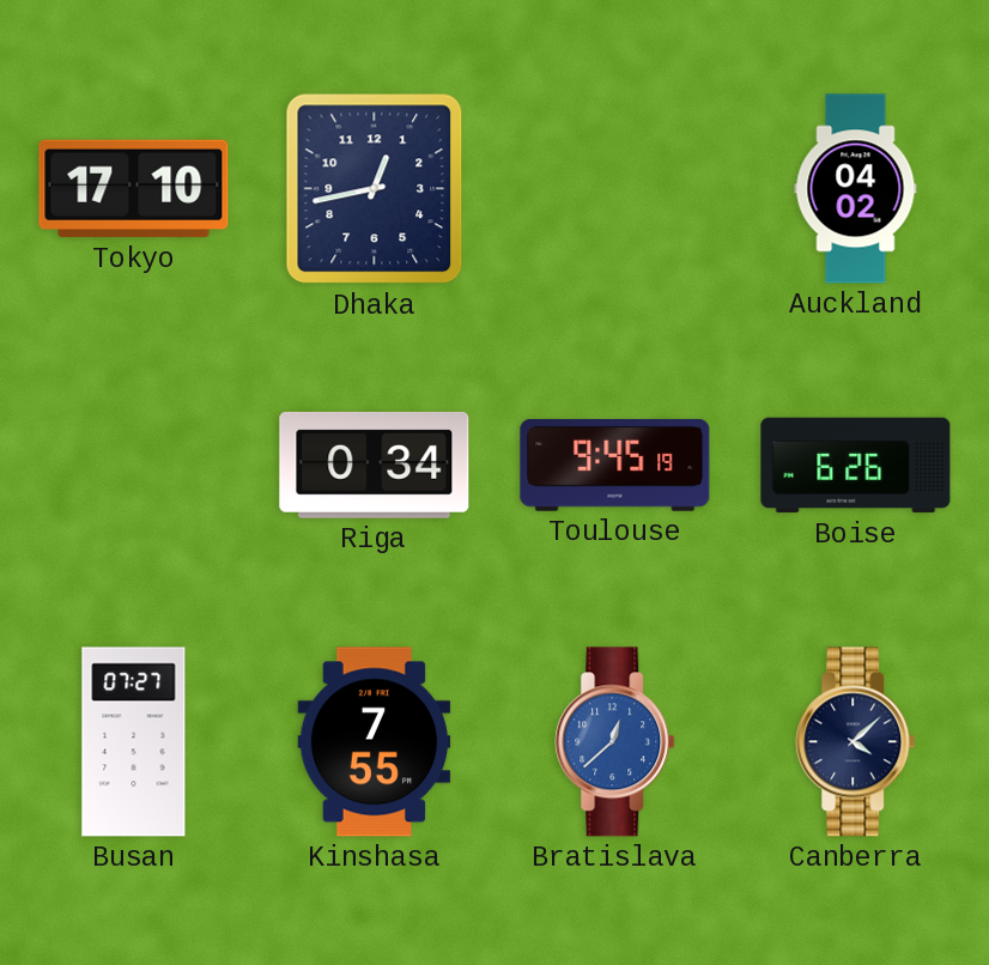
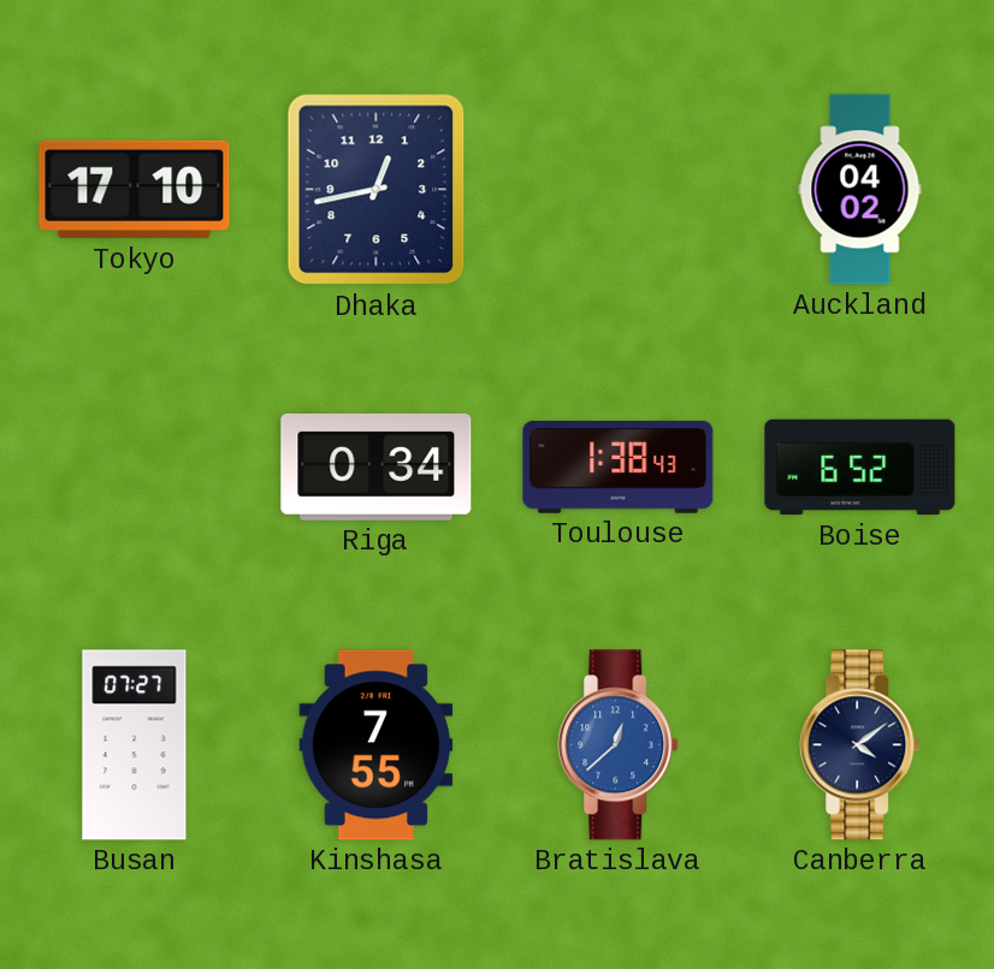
Toulouse: 9:45 -> 1:38 (619, 466)
Boise: 6:26 -> 6:52 (860, 468)
Canberra: 4:08 -> 4:09 (860, 745)
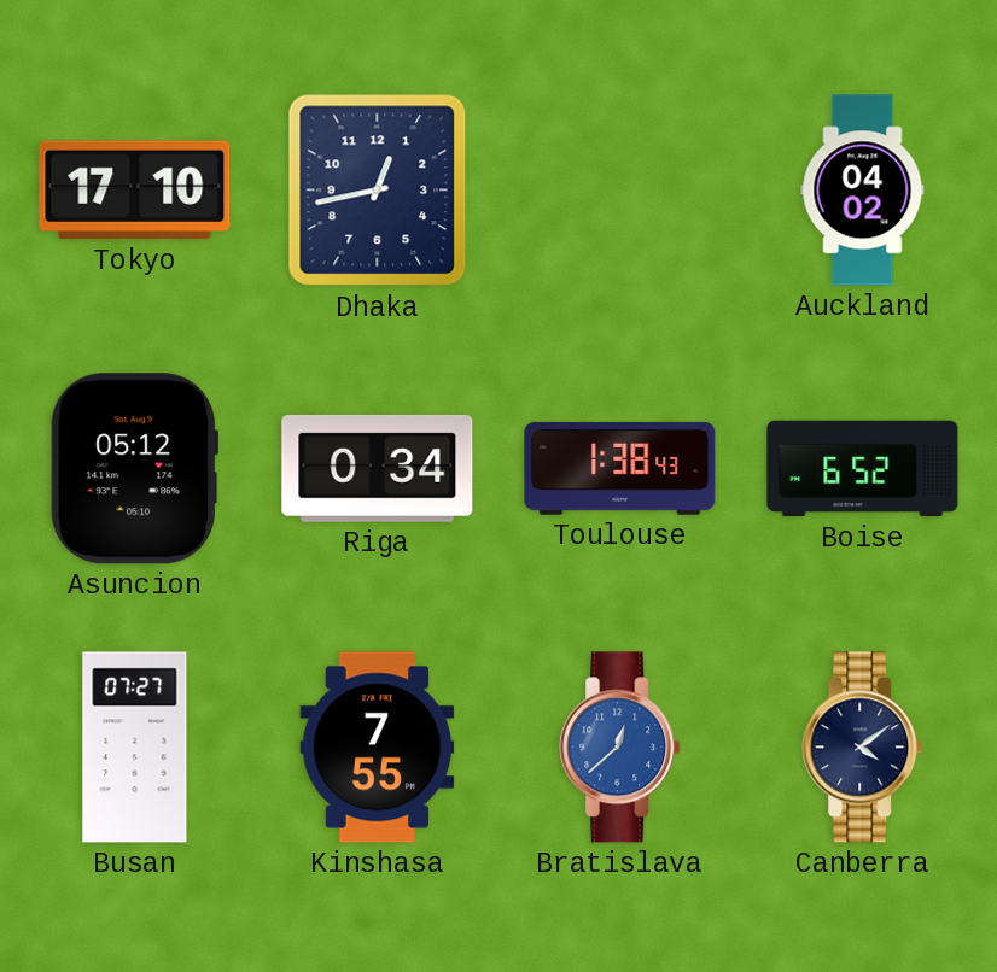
Asuncion: none -> 05:12 (135, 469)
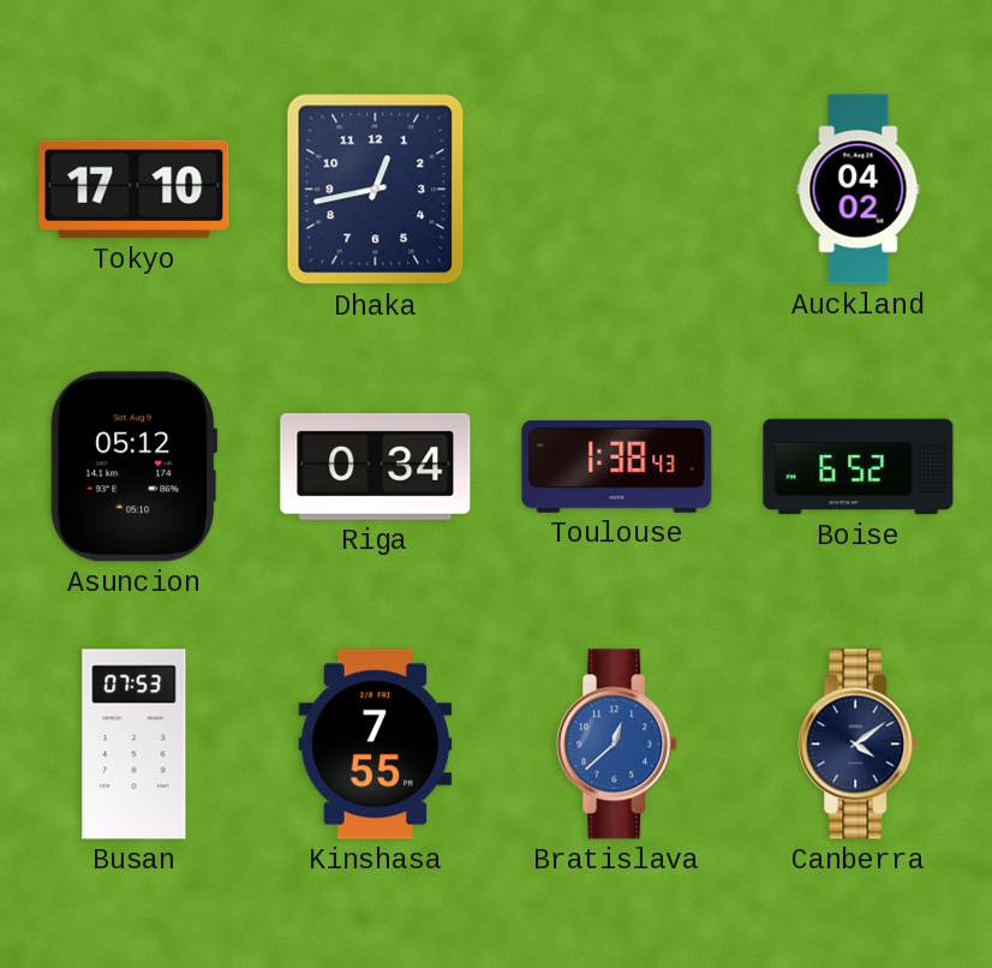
Busan: 07:27 -> 07:53 (135, 745)
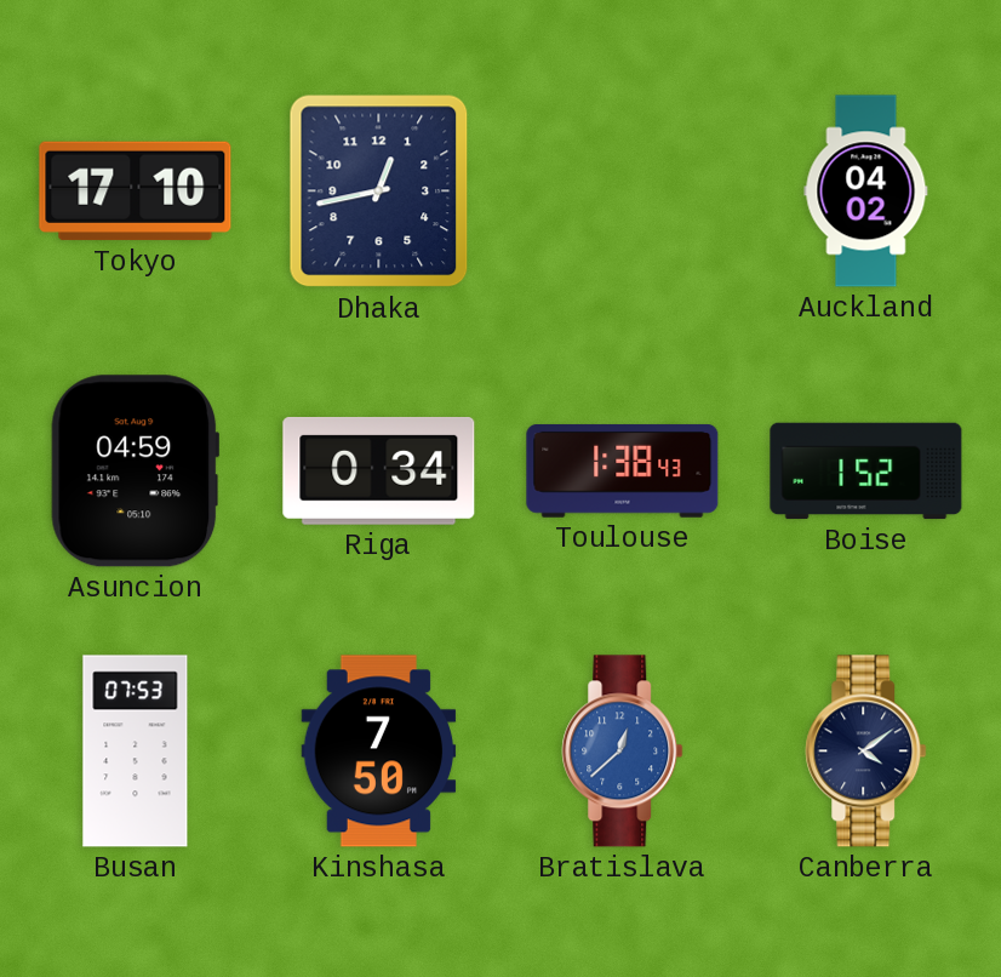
Asuncion: 05:12 -> 04:59 (136, 472)
Boise: 6:52 -> 1:52 (866, 472)
Kinshasa: 7:55 -> 7:50 (379, 752)
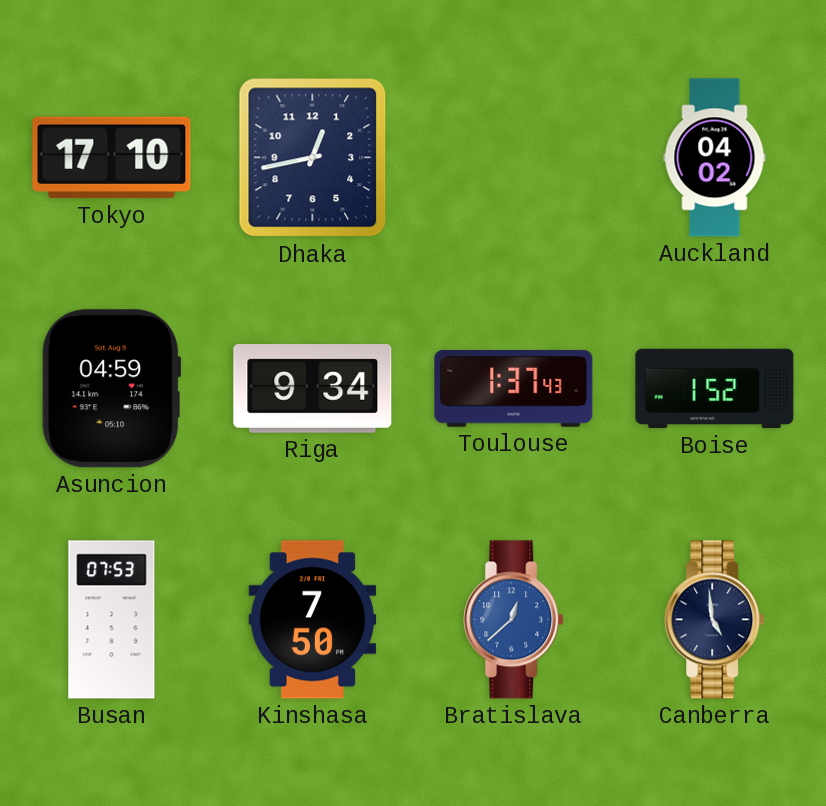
Riga: 0:34 -> 9:34 (313, 388)
Toulouse: 1:38 -> 1:37 (514, 388)
Canberra: 4:09 -> 4:59 (715, 620)
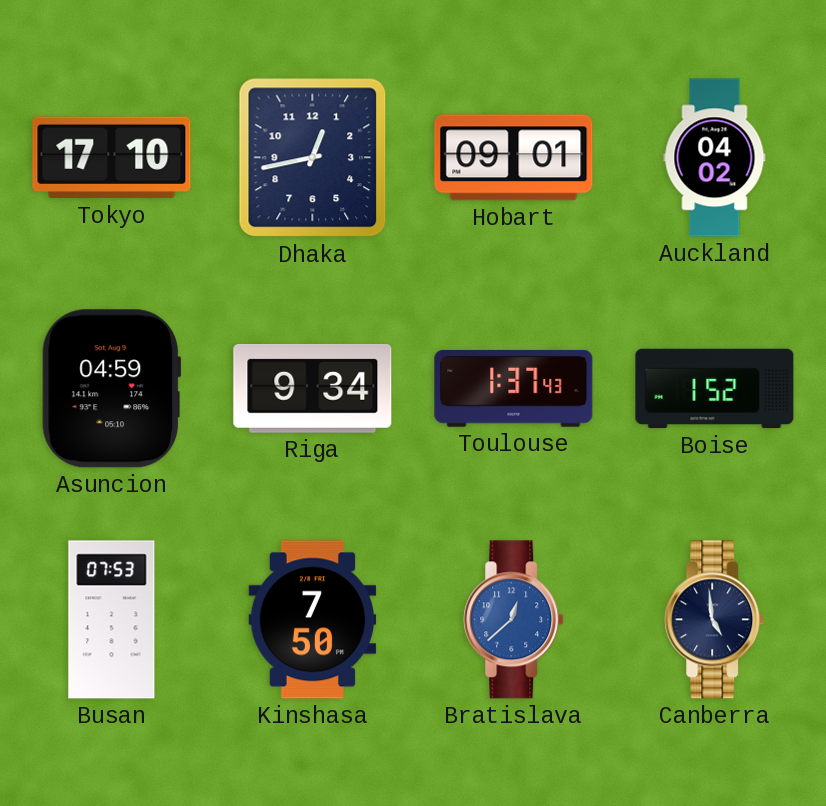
Hobart: none -> 09:01 (514, 158)
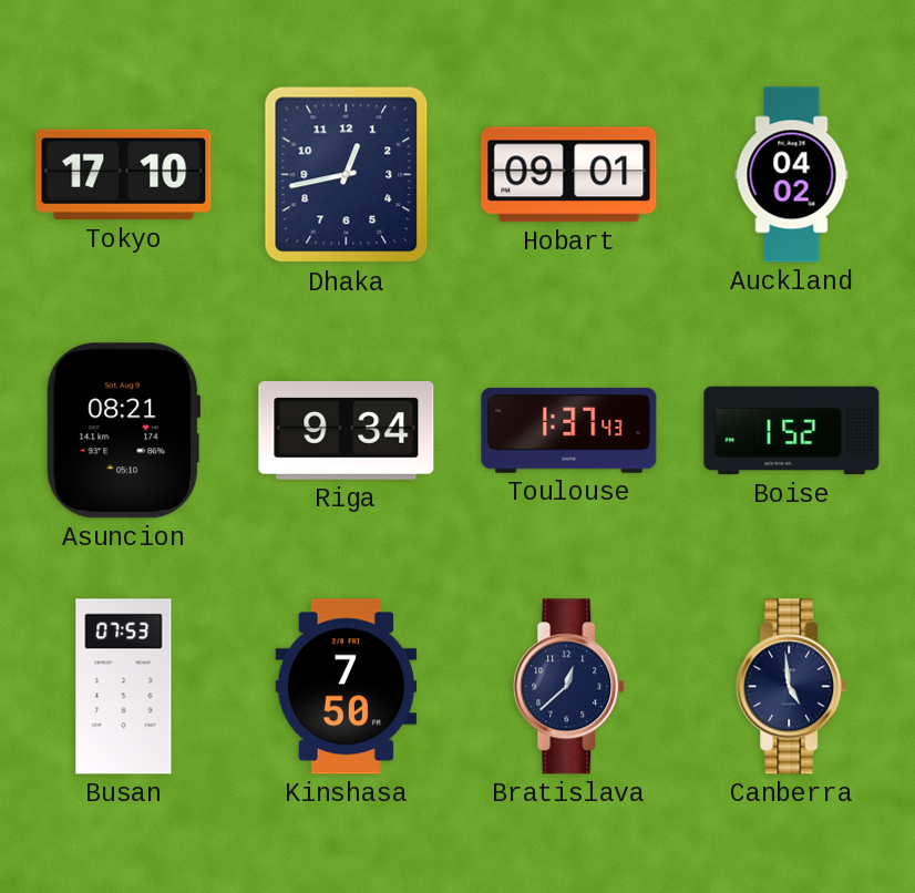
Asuncion: 04:59 -> 08:21 (124, 431)
Bratislava dial: blue -> navy (569, 687)
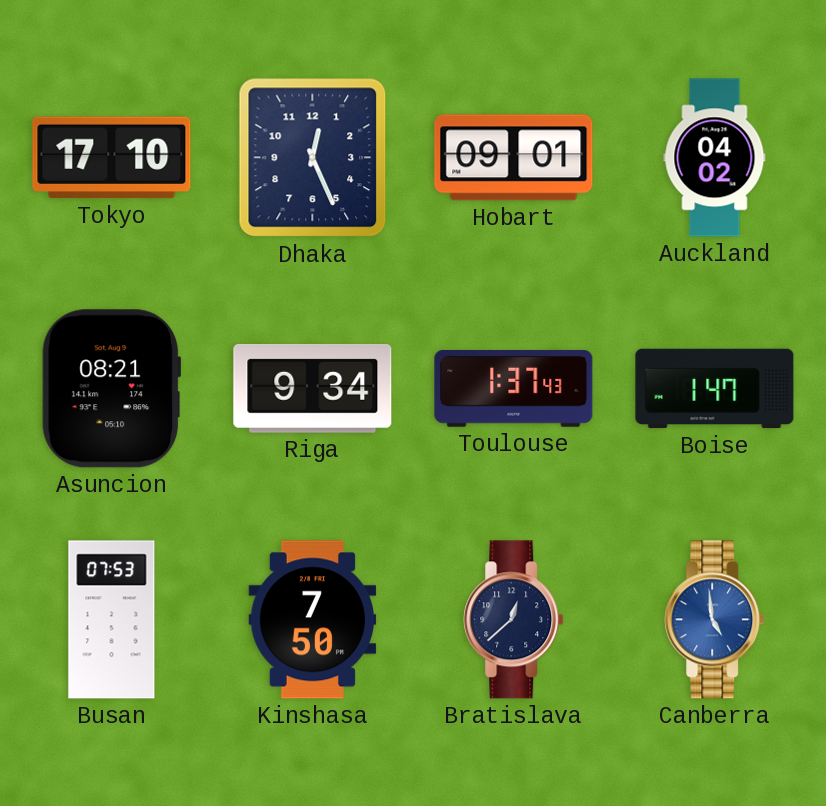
Dhaka: 12:43 -> 12:26 (313, 158)
Boise: 1:52 -> 1:47 (715, 389)
Canberra dial: navy -> blue (715, 620)
